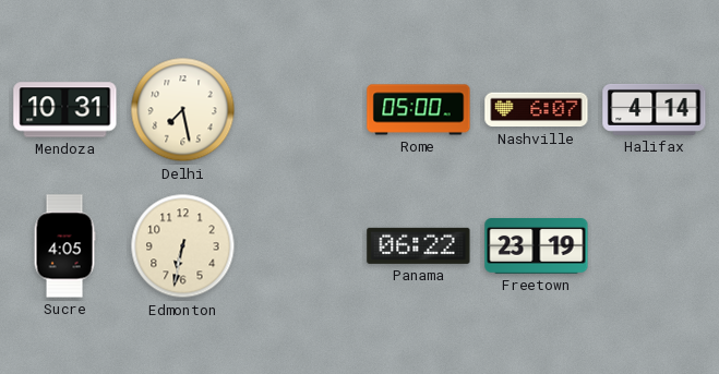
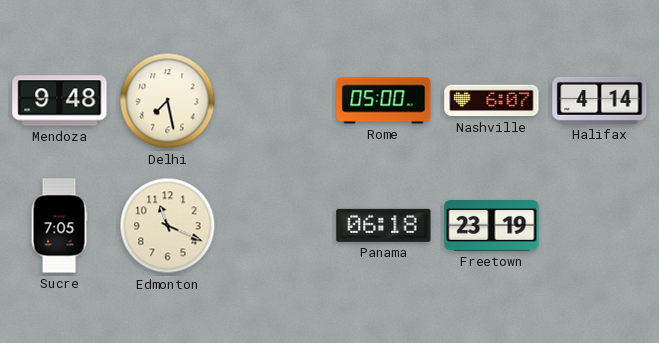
Mendoza: 10:31 -> 9:48 (60, 101)
Sucre: 4:05 -> 7:05 (59, 226)
Edmonton: 6:32 -> 11:19 (168, 226)
Panama: 06:22 -> 06:18 (384, 225)
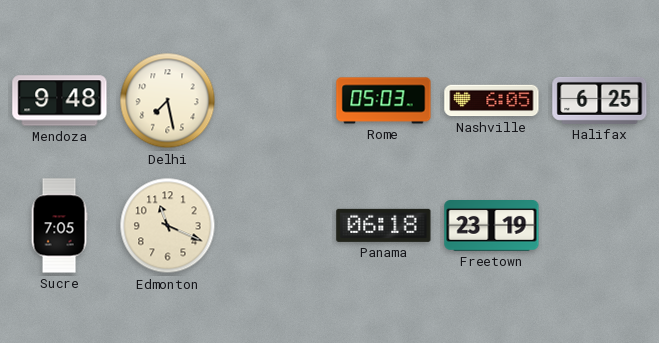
Rome: 05:00 -> 05:03 (384, 101)
Nashville: 6:07 -> 6:05 (492, 101)
Halifax: 4:14 -> 6:25 (600, 100)
